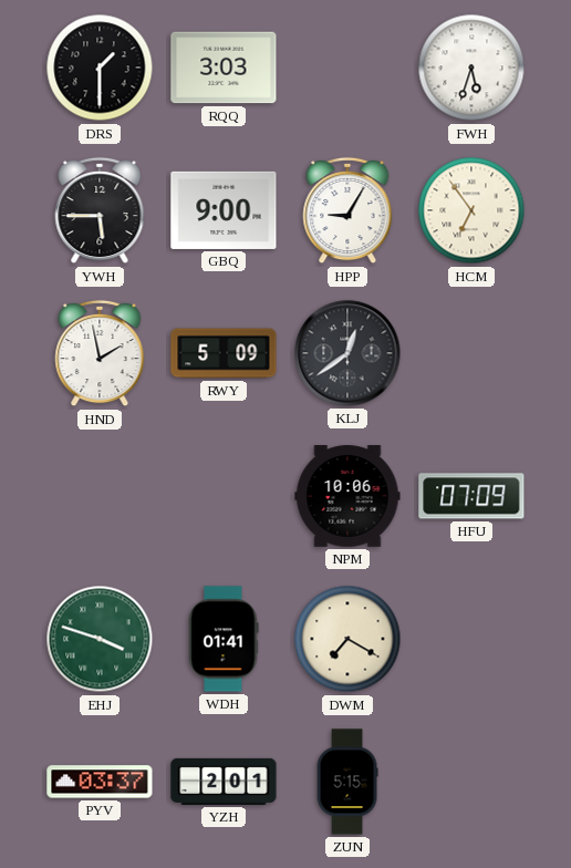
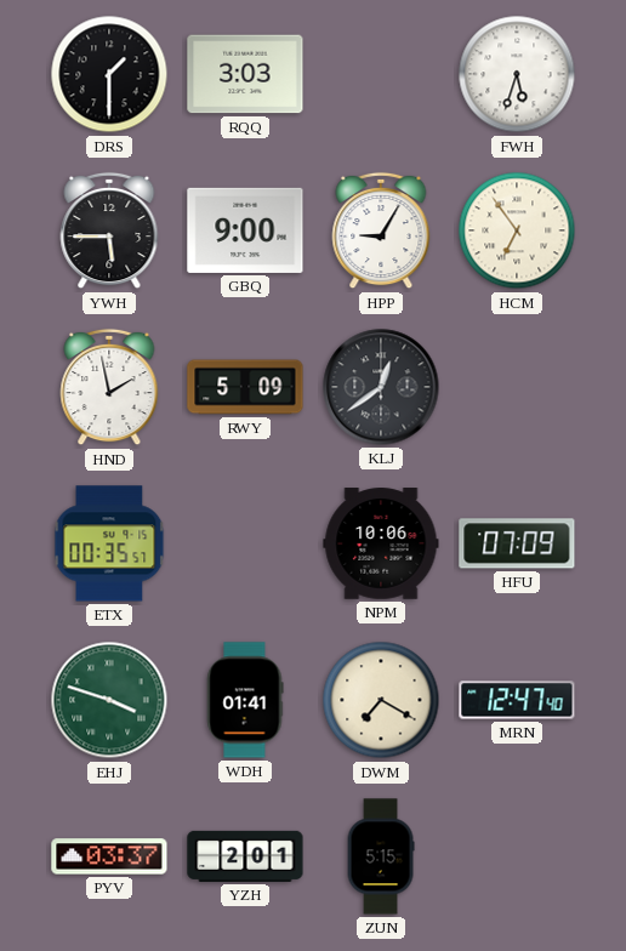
ETX: none -> 00:35 (109, 543)
MRN: none -> 12:47 (517, 700)
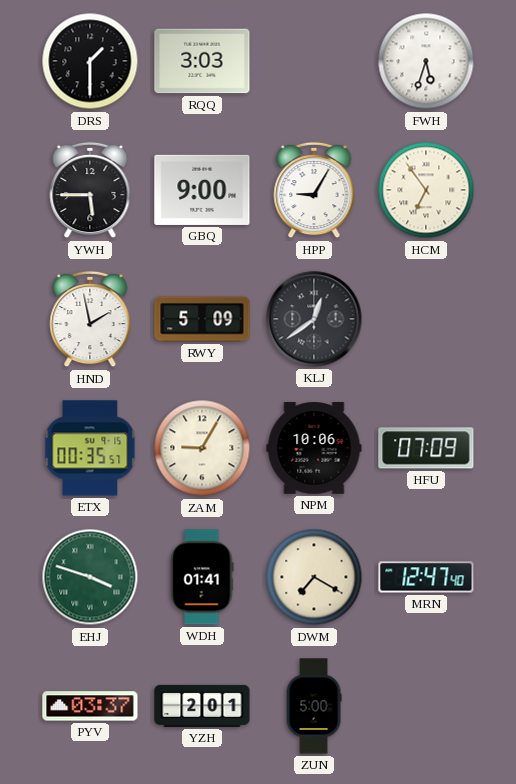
ZAM: none -> 9:05 (202, 448)
ZUN: 5:15 -> 5:00 (314, 706)
